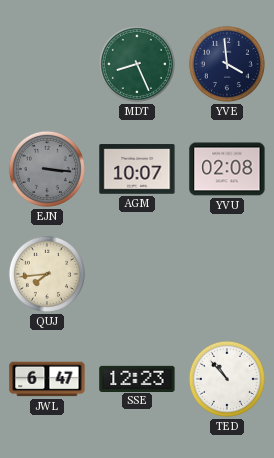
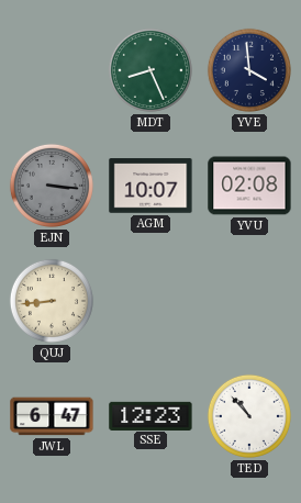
QUJ: 7:44 -> 8:44 (52, 301)
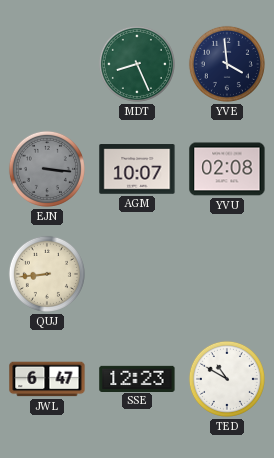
TED: 10:53 -> 10:50 (227, 379)
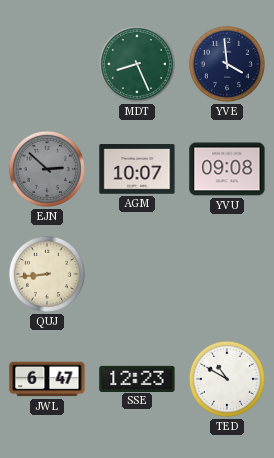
EJN: 3:16 -> 2:52 (47, 169)
YVU: 02:08 -> 09:08 (227, 169)
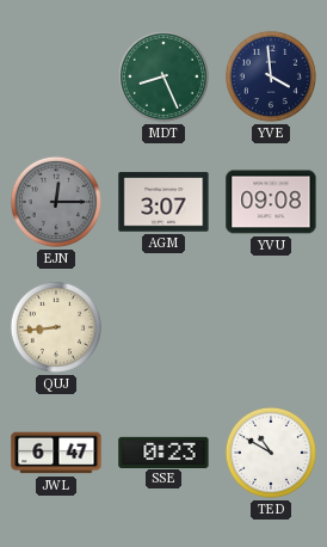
EJN: 2:52 -> 12:15 (56, 202)
AGM: 10:07 -> 3:07 (163, 202)
SSE: 12:23 -> 0:23 (163, 451)
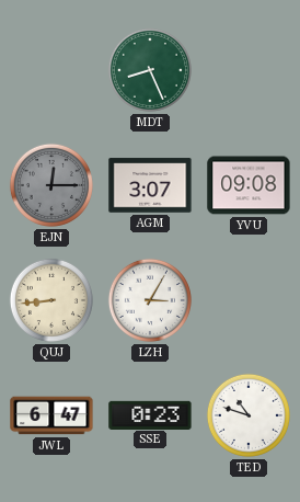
YVE: 3:59 -> none (271, 76)
LZH: none -> 3:05 (150, 300)
TED: 10:50 -> 10:48 (249, 415)
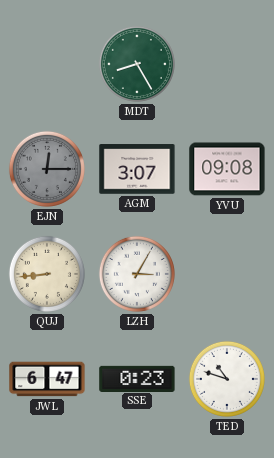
MDT: 8:26 -> 8:25 (137, 64)
